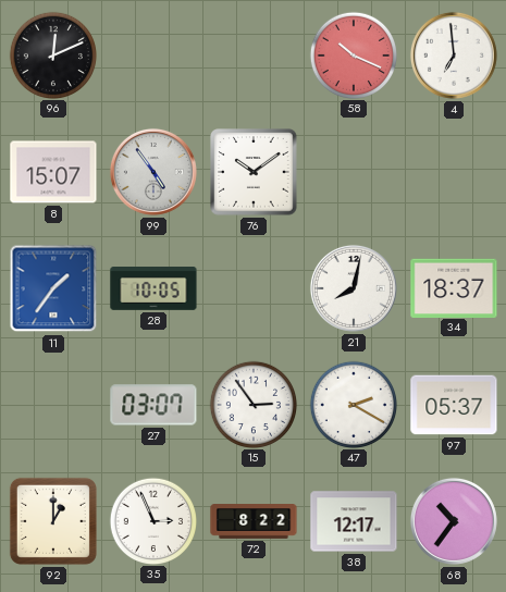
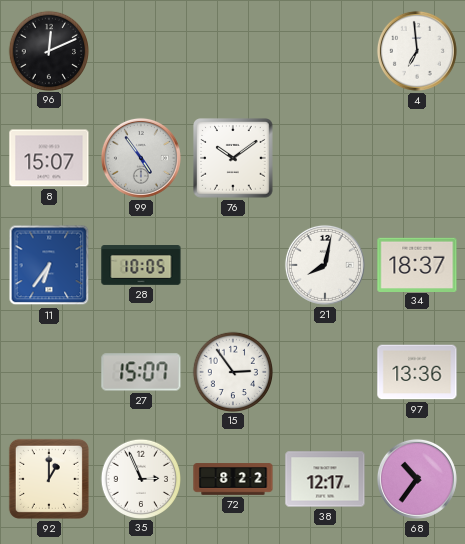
58: 10:19 -> none (353, 54)
11: 1:36 -> 6:36 (49, 265)
27: 03:07 -> 15:07 (141, 372)
47: 2:20 -> none (353, 404)
97: 05:37 -> 13:36 (417, 372)
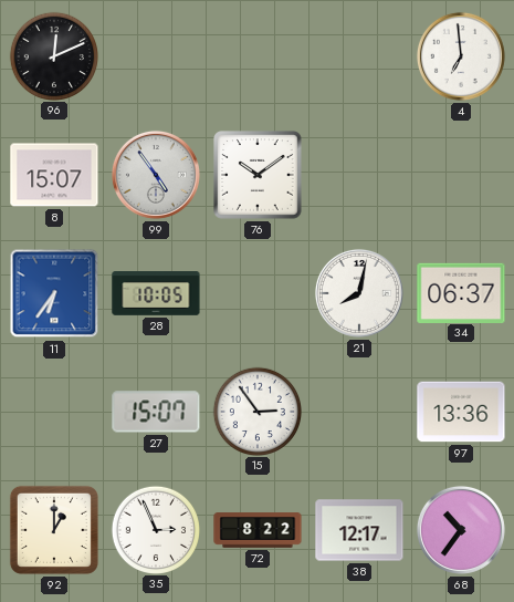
34: 18:37 -> 06:37 (461, 292)
